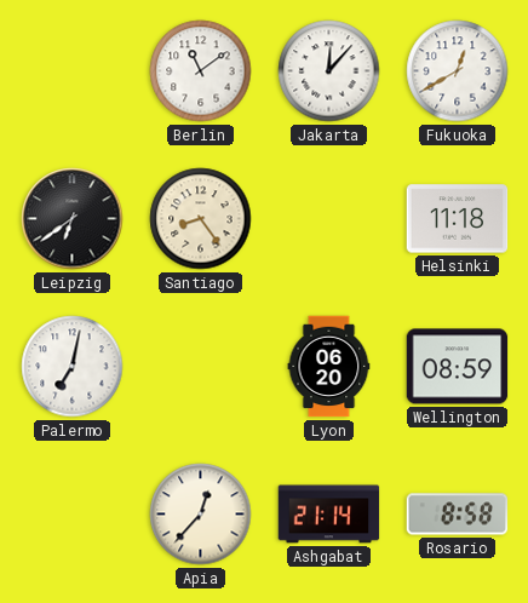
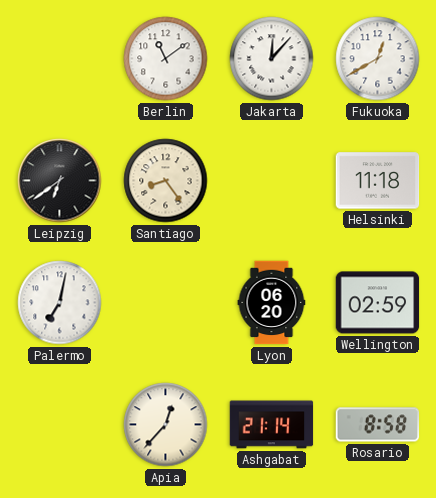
Wellington: 08:59 -> 02:59 (378, 303)
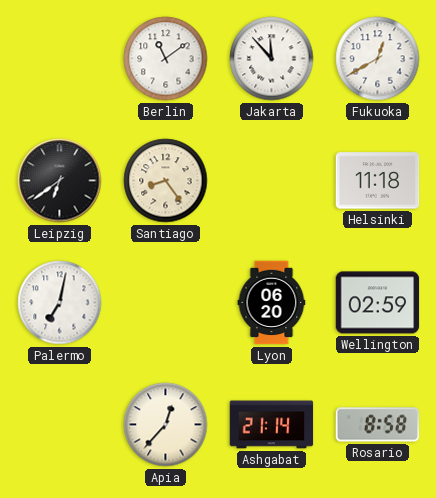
Jakarta: 12:07 -> 11:53 (272, 59)
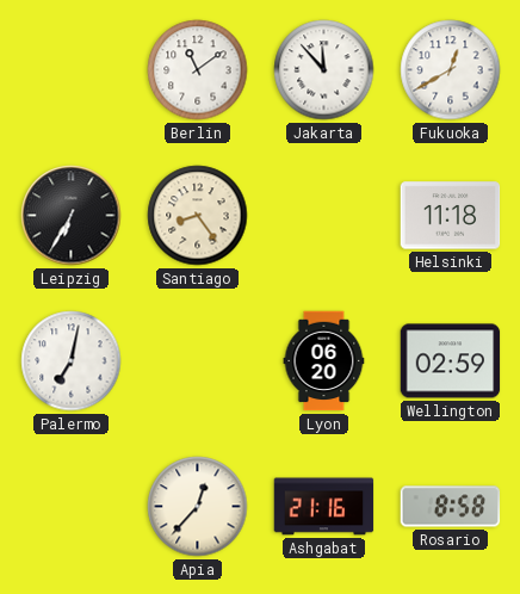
Leipzig: 6:39 -> 6:35 (72, 216)
Ashgabat: 21:14 -> 21:16 (324, 507)
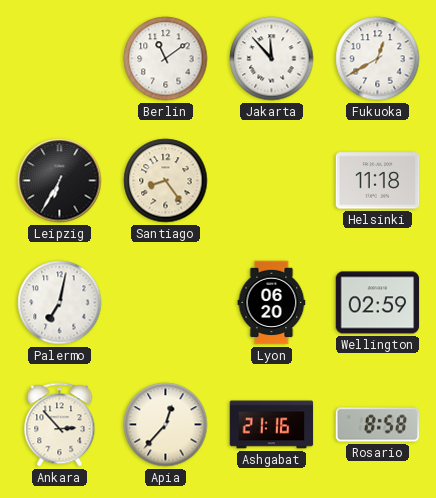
Ankara: none -> 2:53 (60, 425)
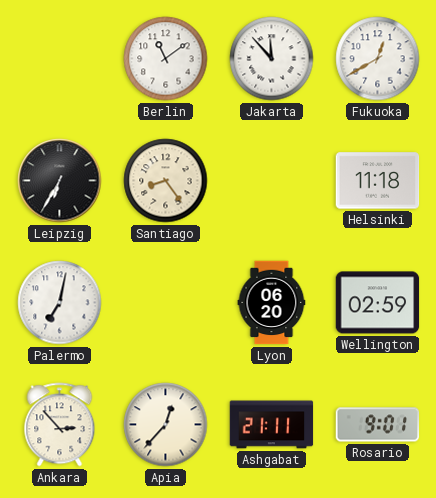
Ashgabat: 21:16 -> 21:11 (272, 425)
Rosario: 8:58 -> 9:01 (378, 425)
